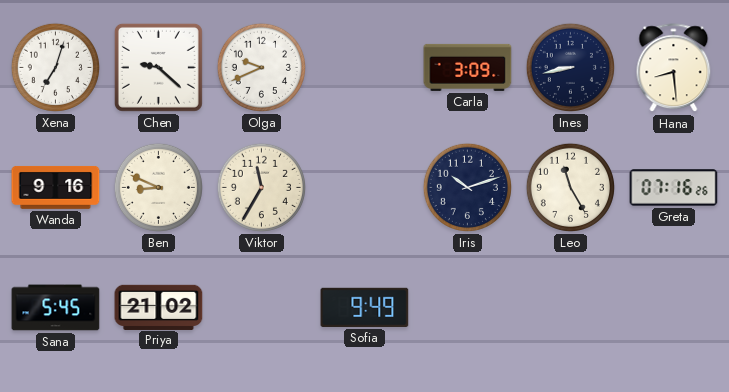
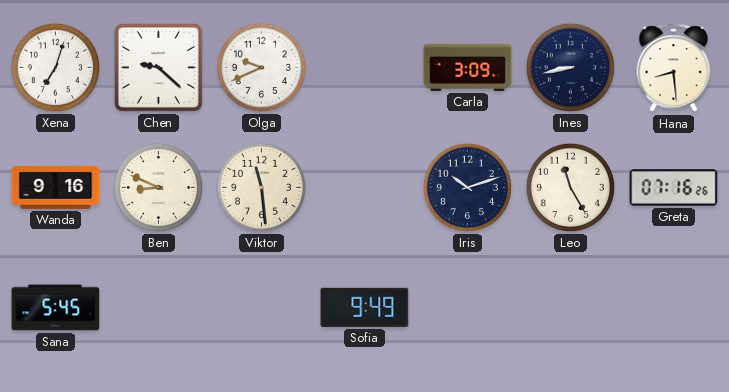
Viktor: 11:35 -> 11:29 (261, 187)
Priya: 21:02 -> none (159, 307)
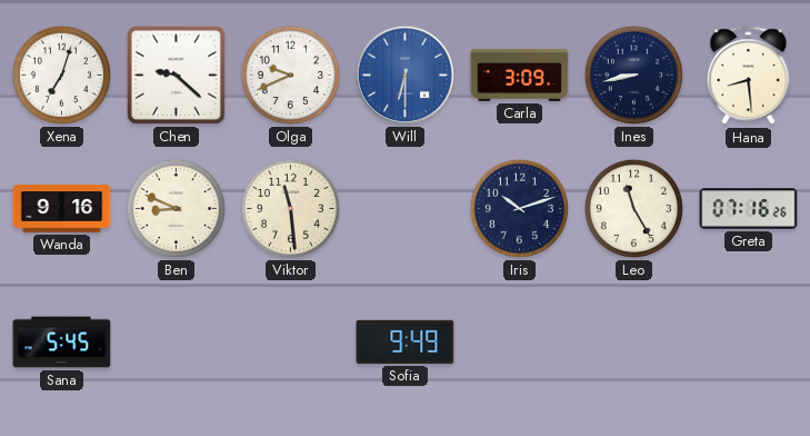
Will: none -> 6:30 (404, 75)
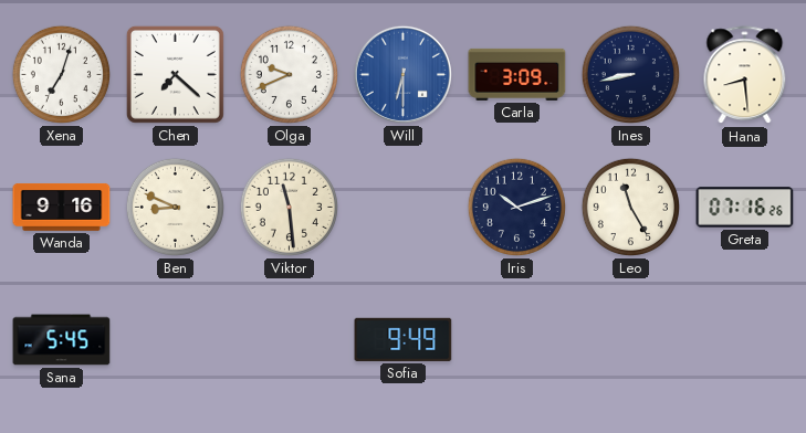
Chen: 9:22 -> 7:22 (175, 74)
